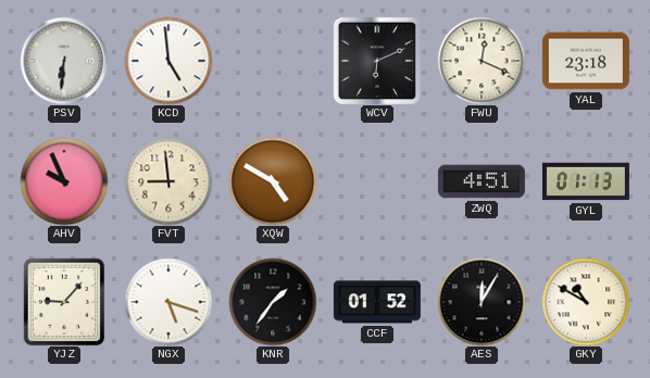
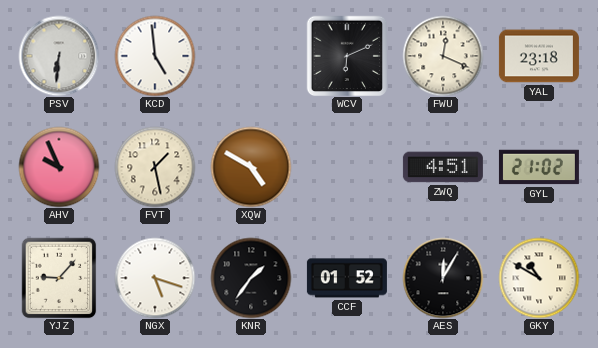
FVT: 8:59 -> 1:28 (155, 167)
GYL: 01:13 -> 21:02 (539, 167)
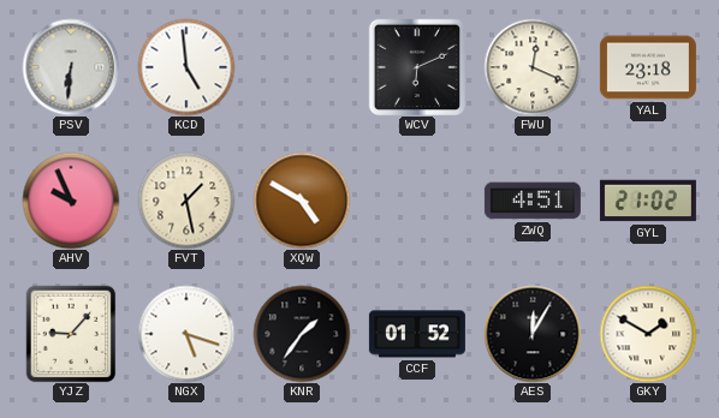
GKY: 10:50 -> 1:50 (648, 334)
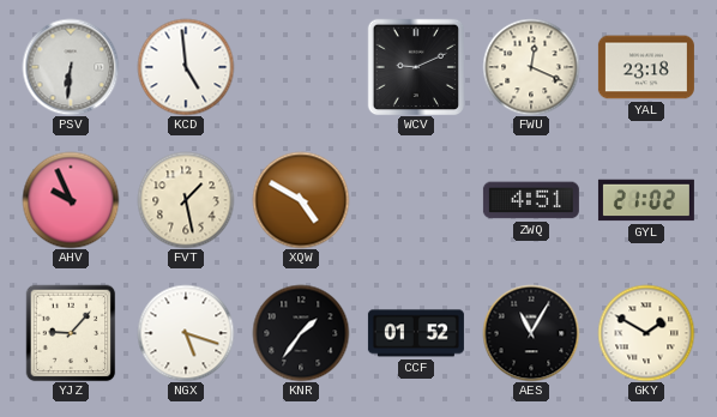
WCV: 6:11 -> 9:11 (416, 67)
AES: 12:05 -> 11:05 (531, 333)
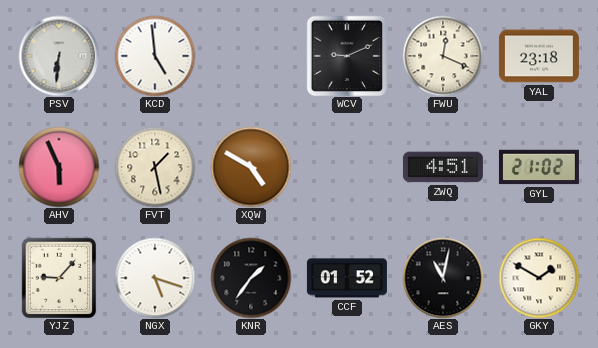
AHV: 9:56 -> 5:56 (59, 167)
AES: 11:05 -> 11:02 (443, 278)
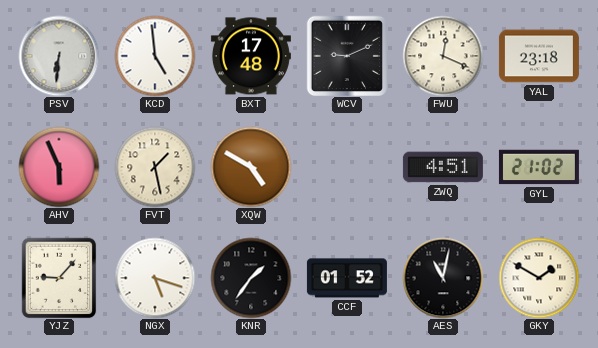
BXT: none -> 17:48 (251, 56)
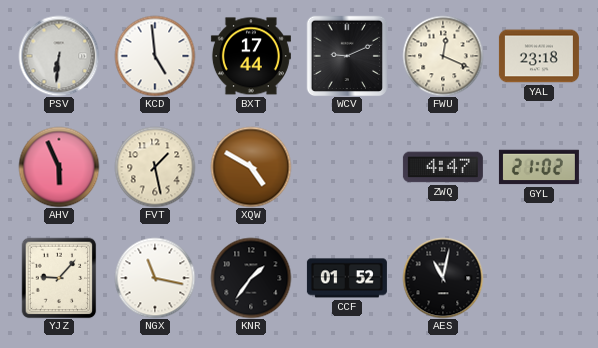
BXT: 17:48 -> 17:44 (251, 56)
ZWQ: 4:51 -> 4:47 (443, 167)
NGX: 5:18 -> 11:17 (155, 278)
GKY: 1:50 -> none (539, 278)
